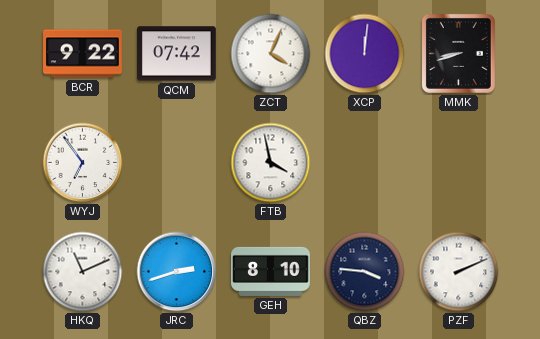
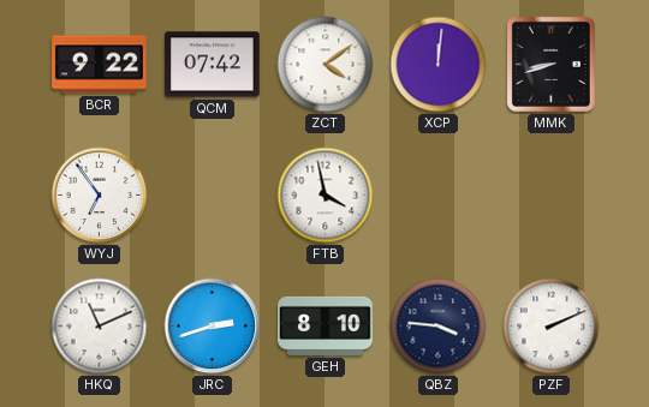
ZCT: 4:04 -> 4:09 (326, 65)
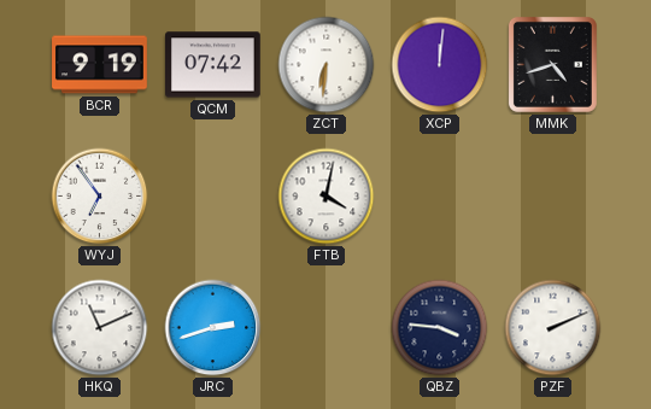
BCR: 9:22 -> 9:19 (100, 65)
ZCT: 4:09 -> 6:31 (327, 65)
MMK: 8:42 -> 4:42 (552, 64)
FTB: 3:58 -> 4:02 (327, 197)
GEH: 8:10 -> none (326, 325)
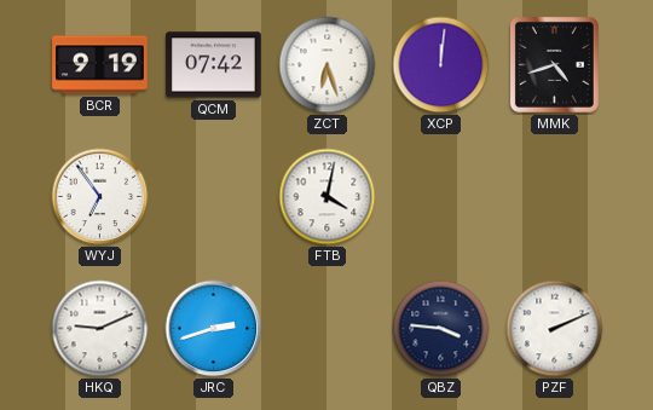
ZCT: 6:31 -> 6:27 (328, 65)
HKQ: 11:11 -> 9:11 (100, 329)
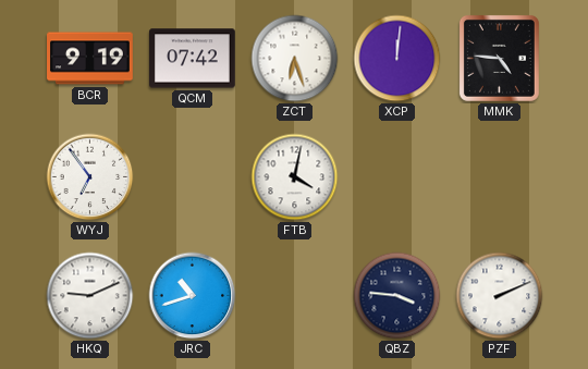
MMK: 4:42 -> 4:46 (499, 58)
JRC: 2:42 -> 10:42 (193, 296)
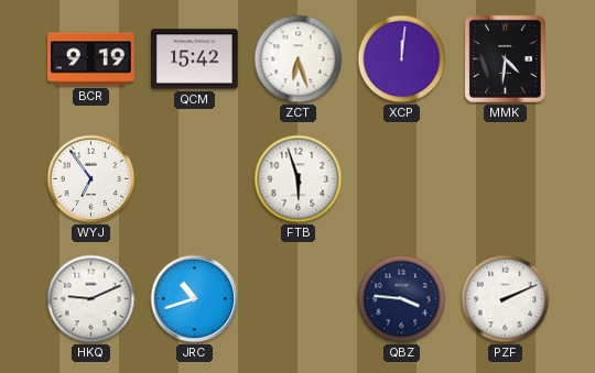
QCM: 07:42 -> 15:42 (195, 59)
MMK: 4:46 -> 4:31 (505, 58)
FTB: 4:02 -> 5:57 (299, 179)
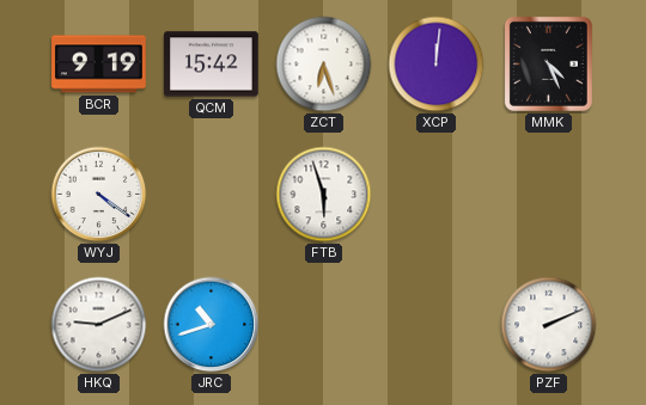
MMK: 4:31 -> 4:26 (548, 63)
WYJ: 6:54 -> 4:21 (99, 195)
QBZ: 3:46 -> none (402, 299)
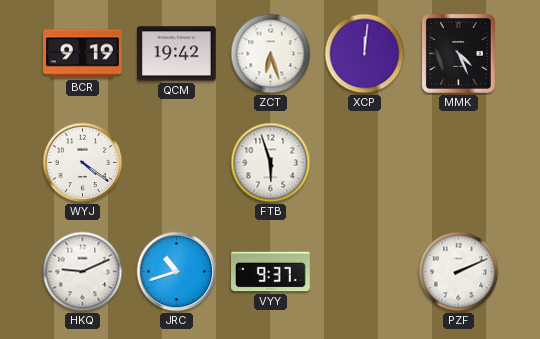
QCM: 15:42 -> 19:42 (177, 54)
VYY: none -> 9:37 (271, 272)
